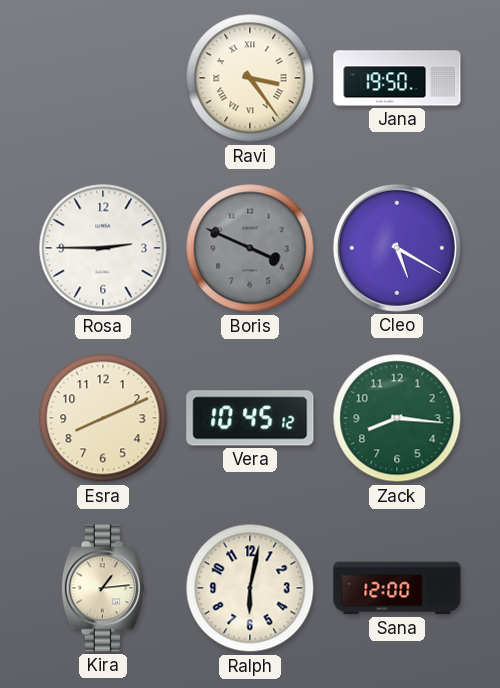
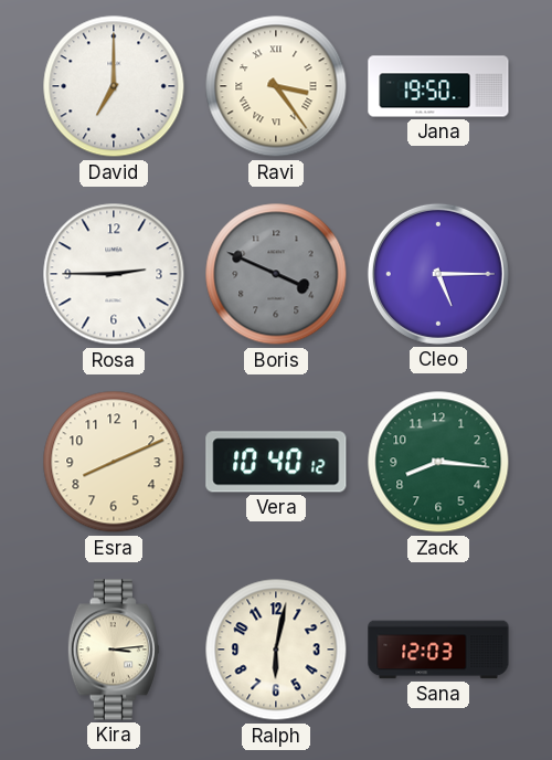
David: none -> 7:00 (114, 86)
Cleo: 5:20 -> 5:15 (438, 274)
Vera: 10:45 -> 10:40 (276, 462)
Kira: 1:14 -> 3:14 (114, 650)
Sana: 12:00 -> 12:03 (438, 650)
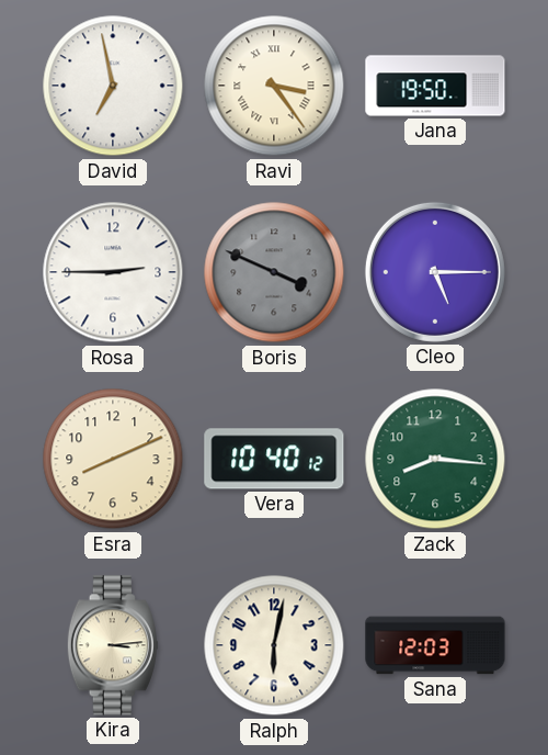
David: 7:00 -> 6:58 (113, 86)
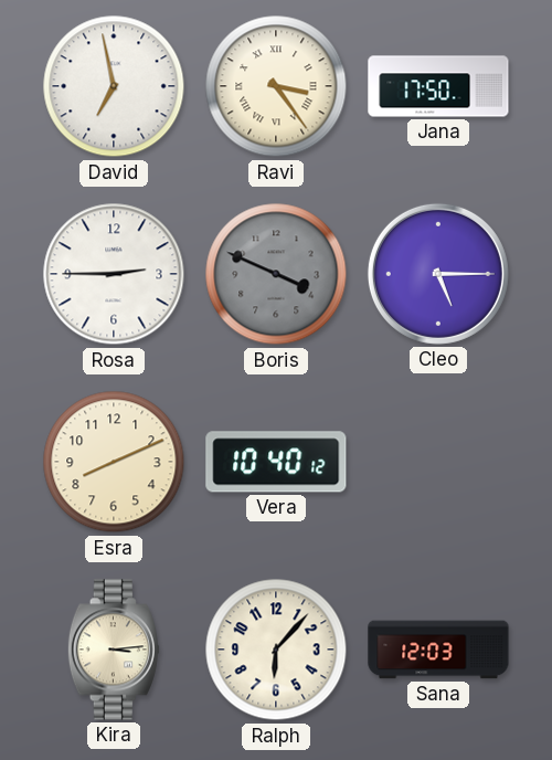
Jana: 19:50 -> 17:50 (438, 86)
Zack: 8:16 -> none (435, 459)
Ralph: 6:02 -> 6:07 (276, 650)
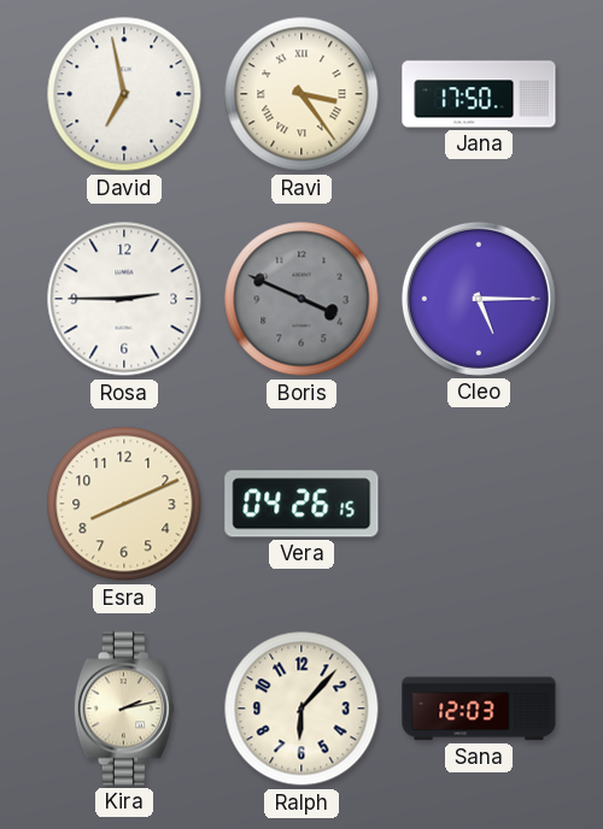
Vera: 10:40 -> 04:26 (301, 504)
Kira: 3:14 -> 2:13 (124, 709)
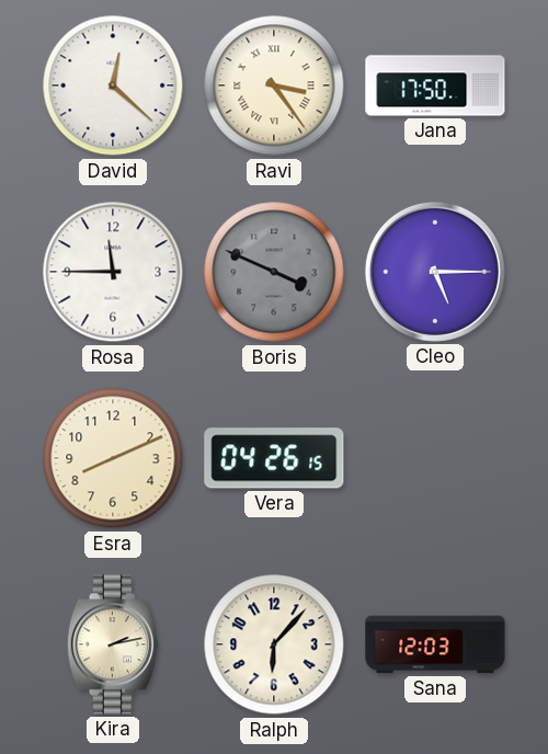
David: 6:58 -> 12:22 (113, 85)
Rosa: 2:45 -> 11:45 (113, 272)
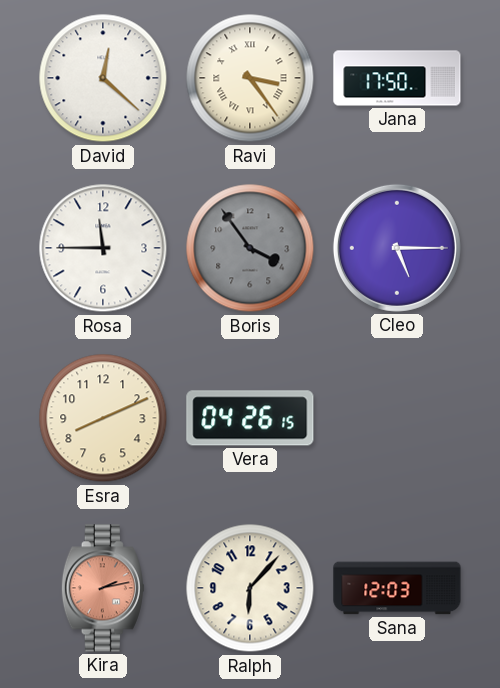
Boris: 3:49 -> 3:54 (250, 248)
Kira dial: cream -> salmon (103, 588)
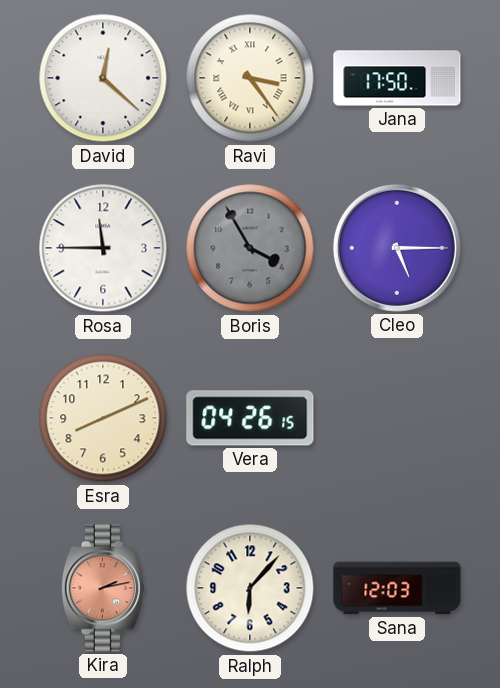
Boris: 3:54 -> 3:55 (250, 248)
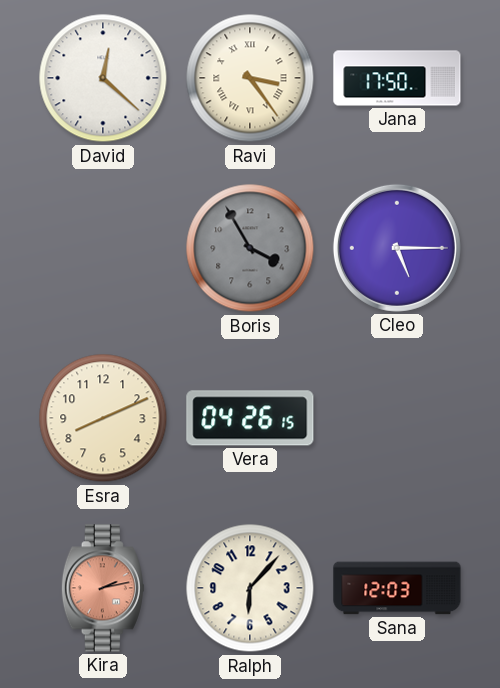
Rosa: 11:45 -> none (103, 248)
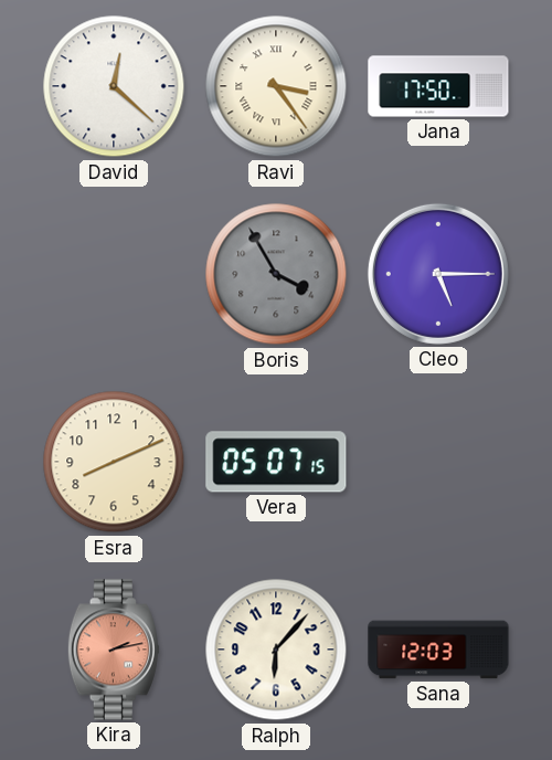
Vera: 04:26 -> 05:07 (276, 462)
